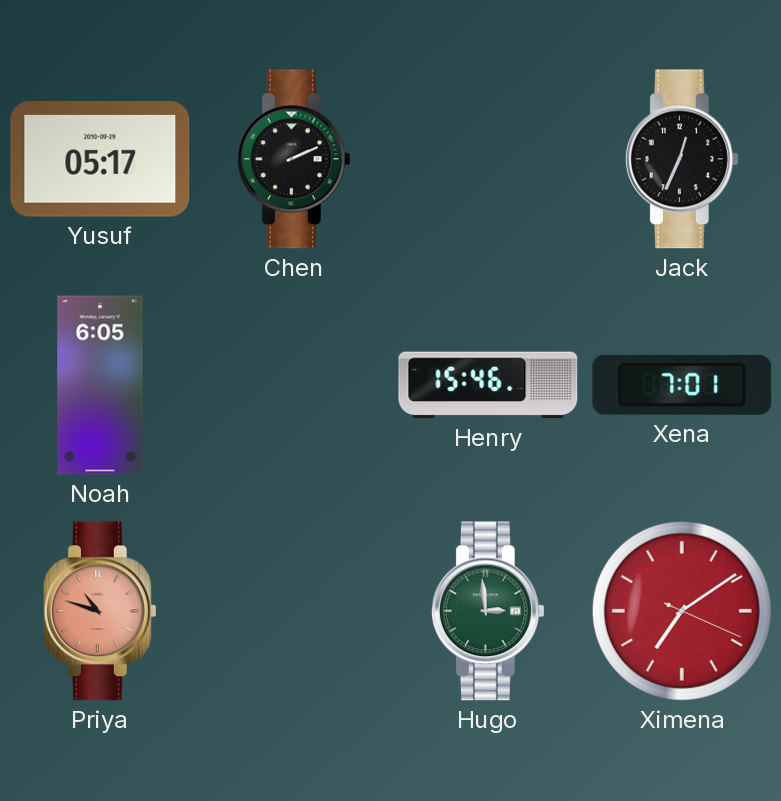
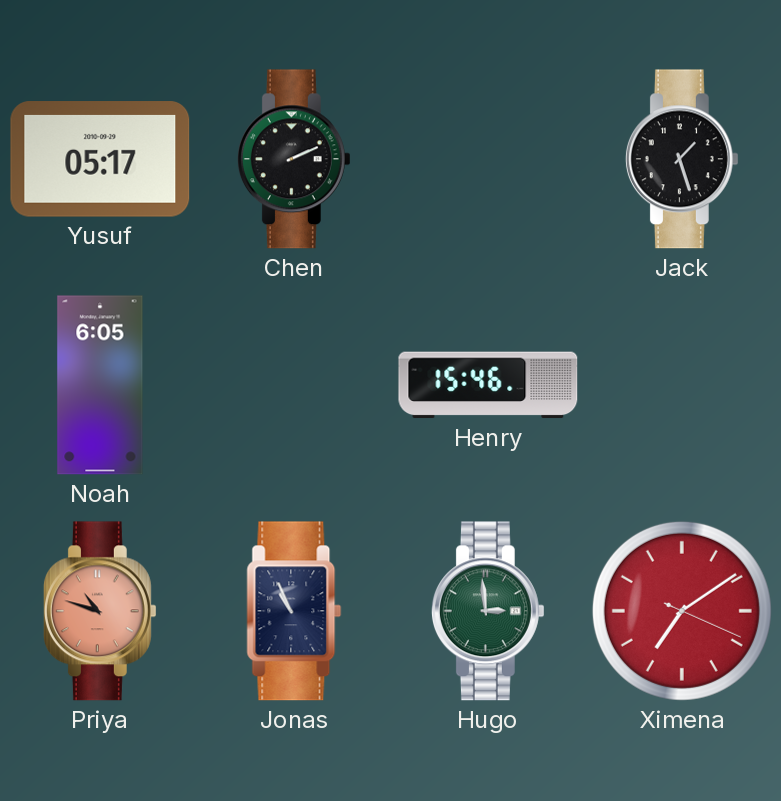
Jack: 12:34 -> 1:27 (682, 159)
Xena: 7:01 -> none (682, 385)
Jonas: none -> 10:56 (294, 611)
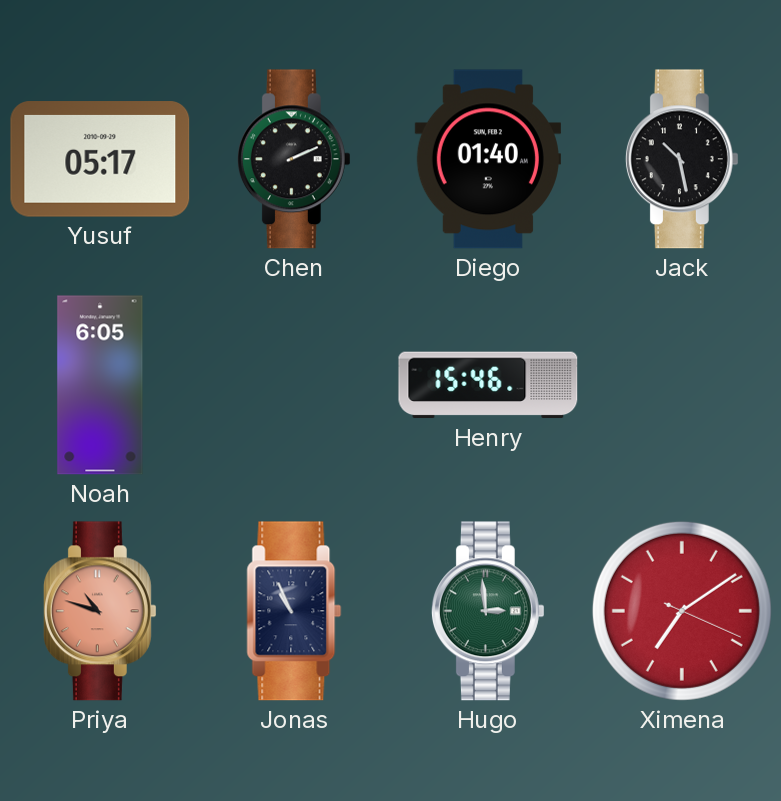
Diego: none -> 01:40 (488, 159)
Jack: 1:27 -> 10:28 (682, 159)
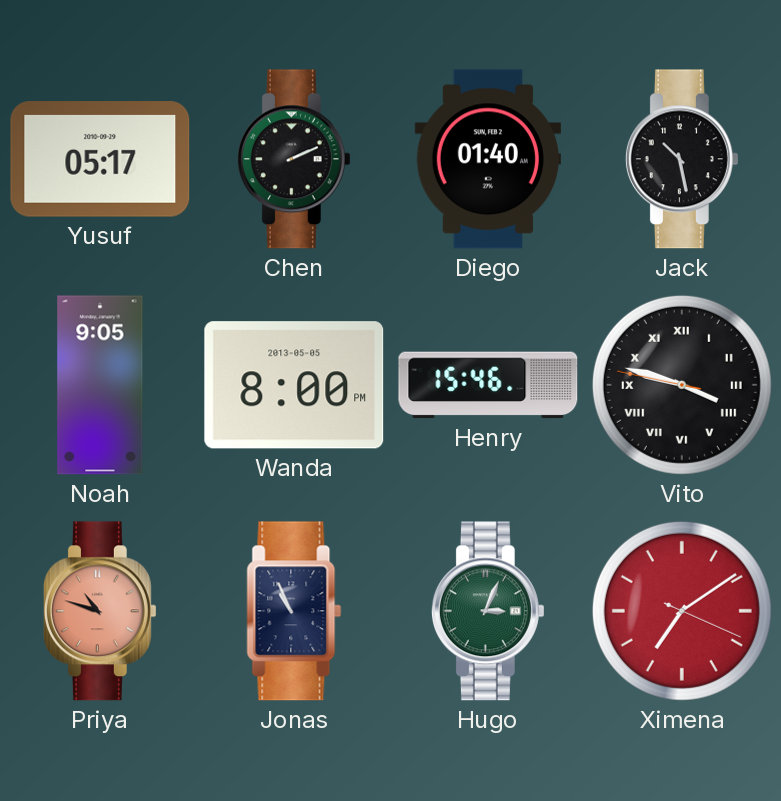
Noah: 6:05 -> 9:05 (100, 385)
Wanda: none -> 8:00 (294, 385)
Vito: none -> 3:47 (682, 385)
Hugo: 2:59 -> 3:04 (488, 611)
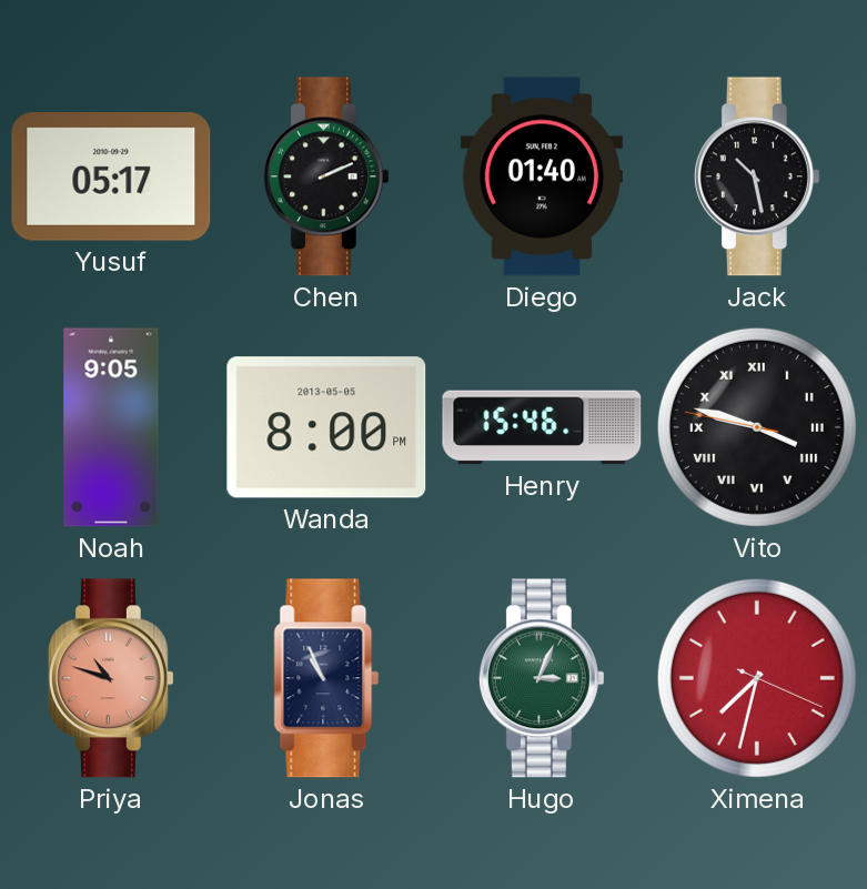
Ximena: 7:09 -> 7:32 (757, 678)
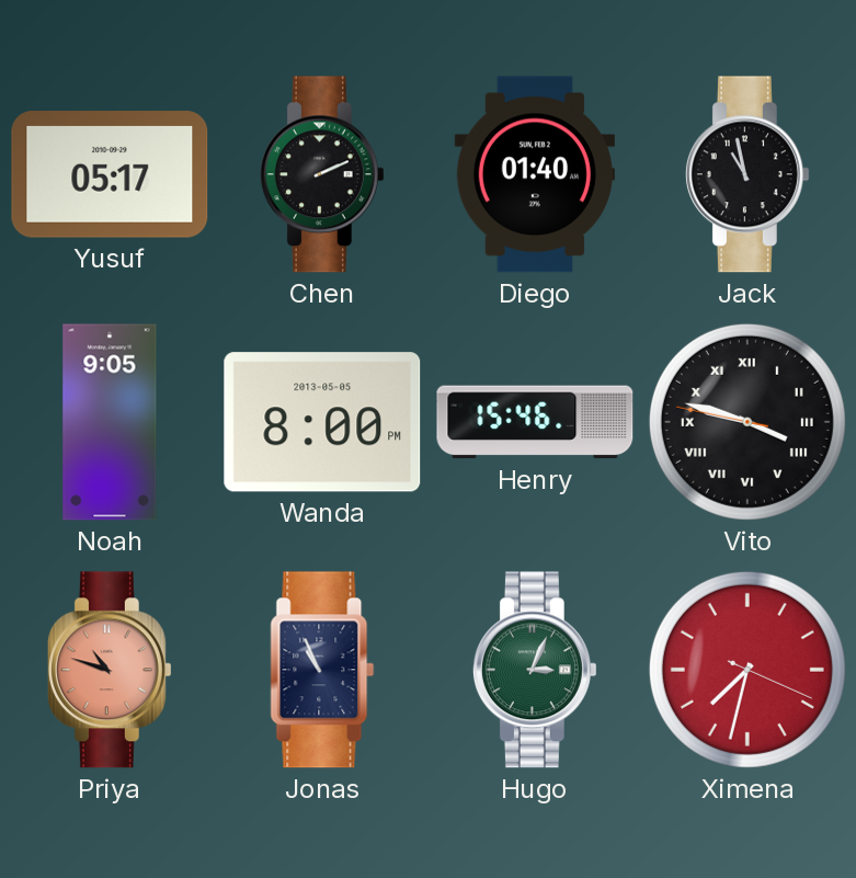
Jack: 10:28 -> 10:58 (747, 174)
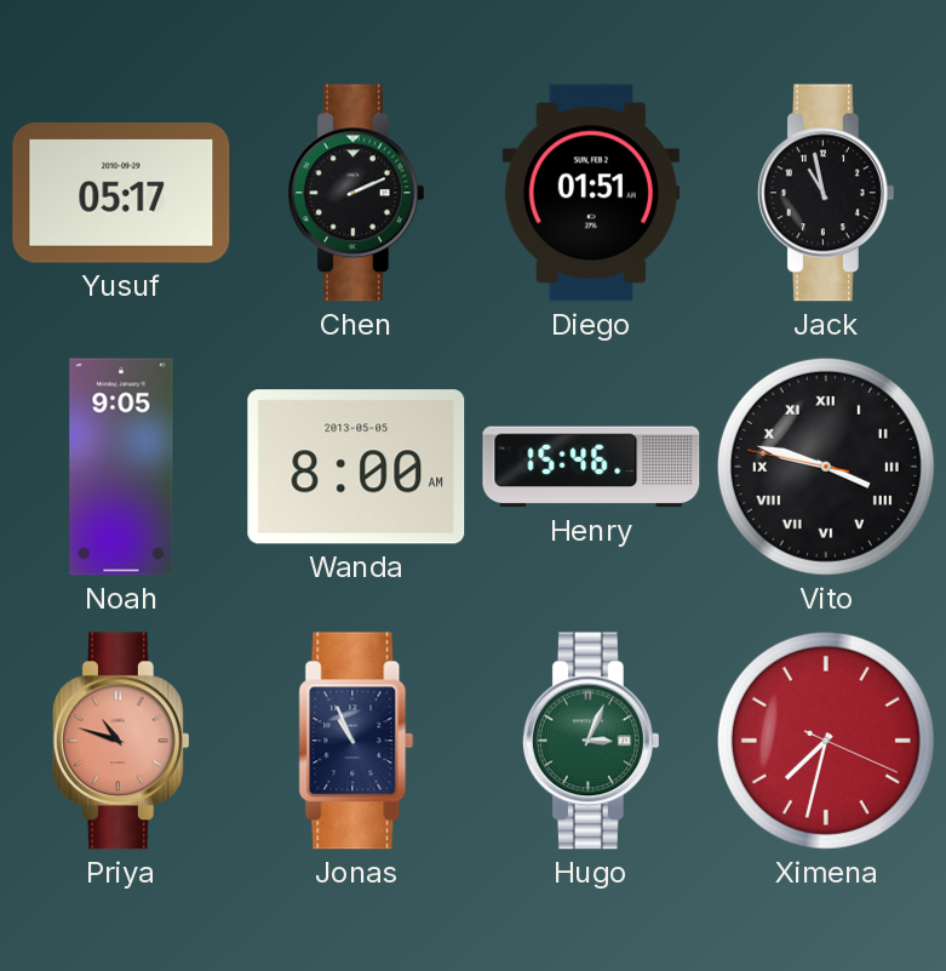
Diego: 01:40 -> 01:51 (591, 193)
Wanda: 8:00 PM -> 8:00 AM (356, 467)
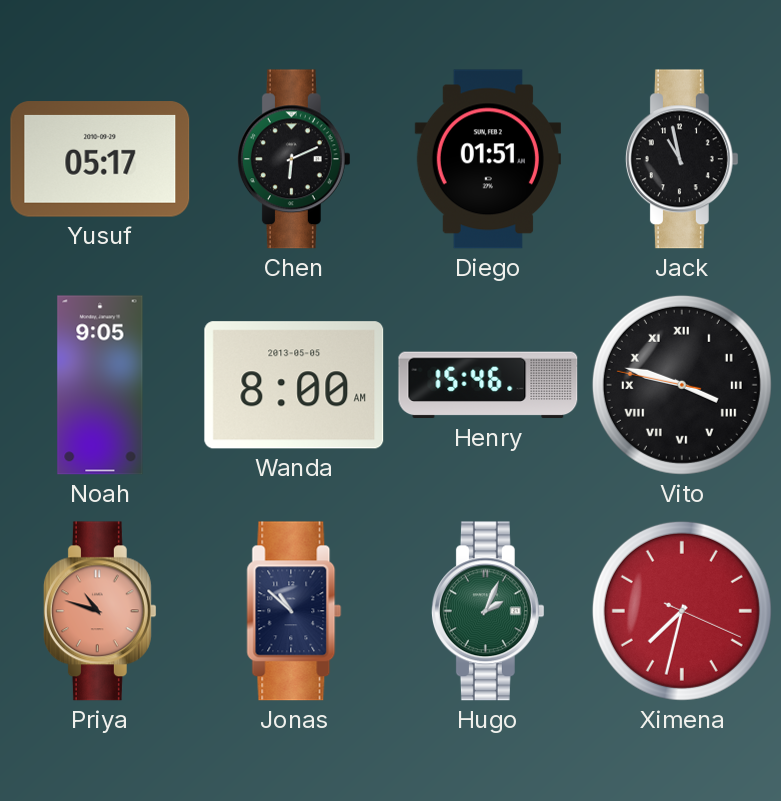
Chen: 2:11 -> 6:11 (294, 159)
Jonas: 10:56 -> 10:52 (294, 611)
Hugo: 3:04 -> 2:04 (488, 611)
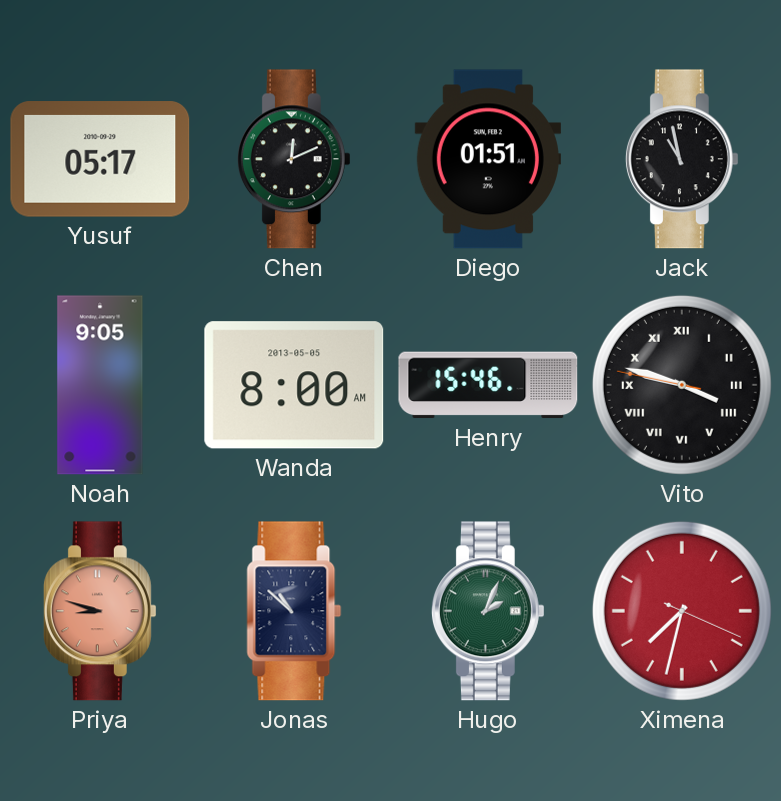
Chen: 6:11 -> 12:11 (294, 159)
Priya: 10:48 -> 8:48 (100, 611)
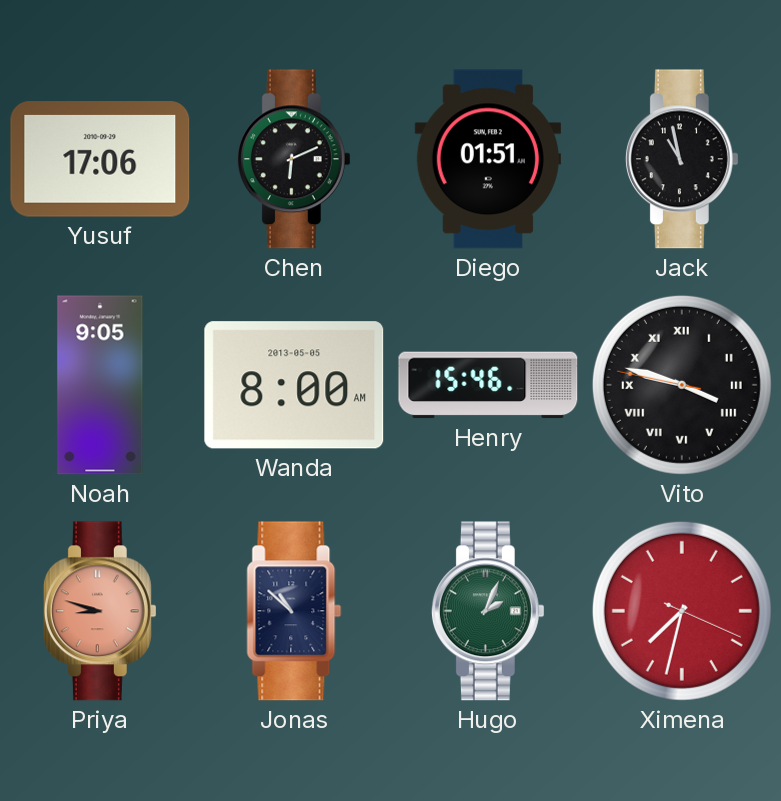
Yusuf: 05:17 -> 17:06 (100, 159)
Chen: 12:11 -> 6:11 (294, 159)
